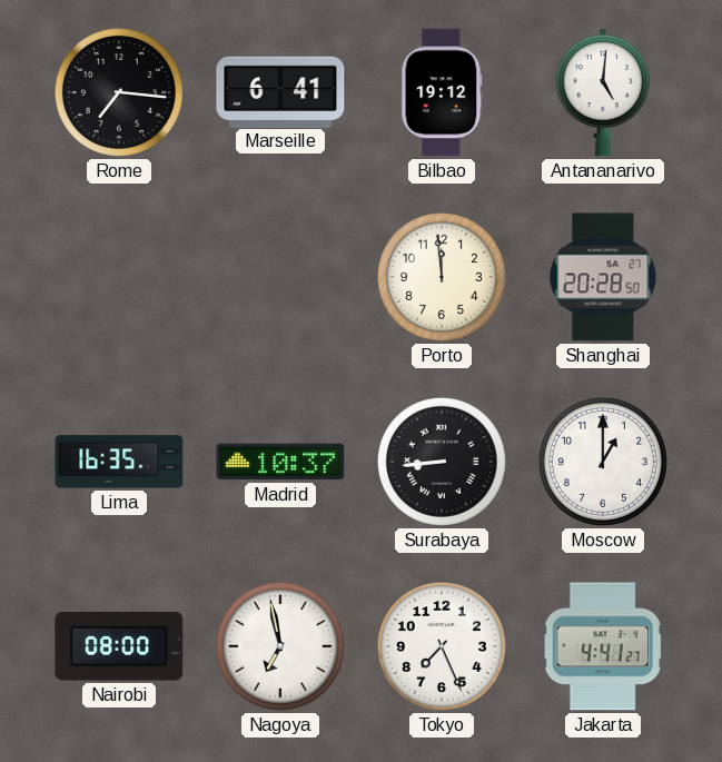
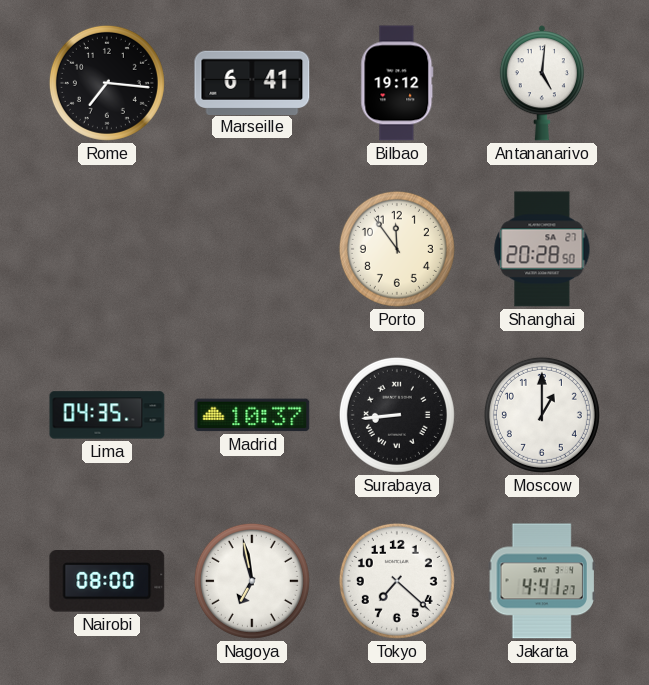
Porto: 11:59 -> 11:54 (397, 249)
Lima: 16:35 -> 04:35 (107, 415)
Tokyo: 7:26 -> 7:22 (397, 581)
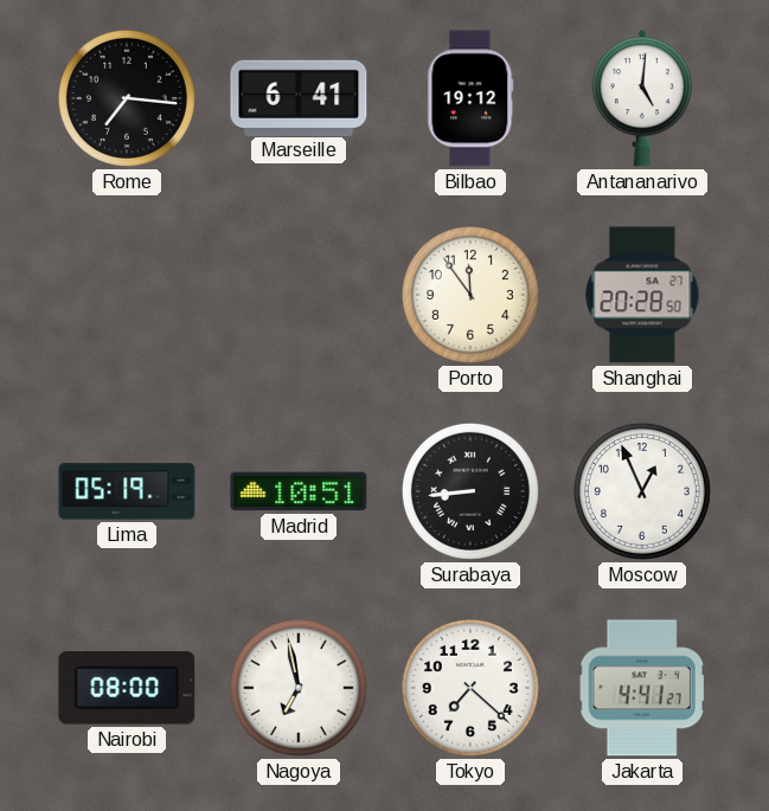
Lima: 04:35 -> 05:19 (127, 491)
Madrid: 10:37 -> 10:51 (299, 491)
Moscow: 1:00 -> 12:56 (642, 491)
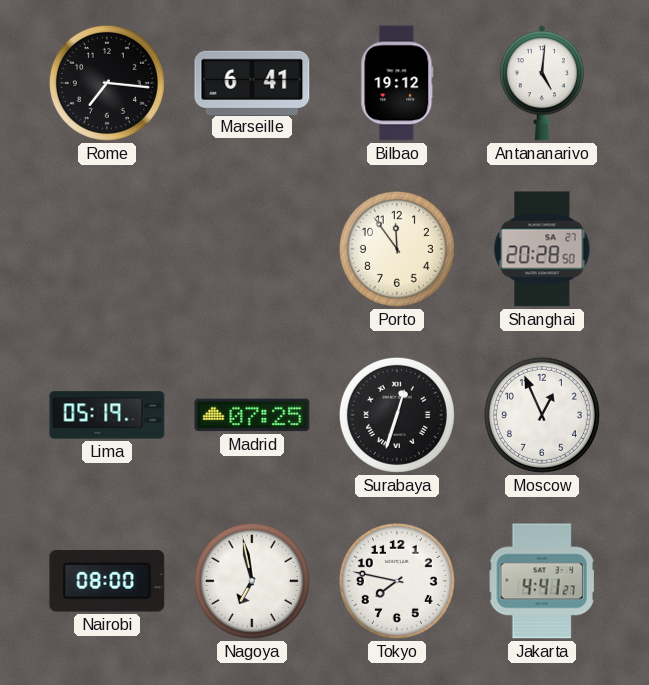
Madrid: 10:51 -> 07:25 (252, 415)
Surabaya: 8:44 -> 12:33 (397, 415)
Tokyo: 7:22 -> 7:47 (397, 581)
